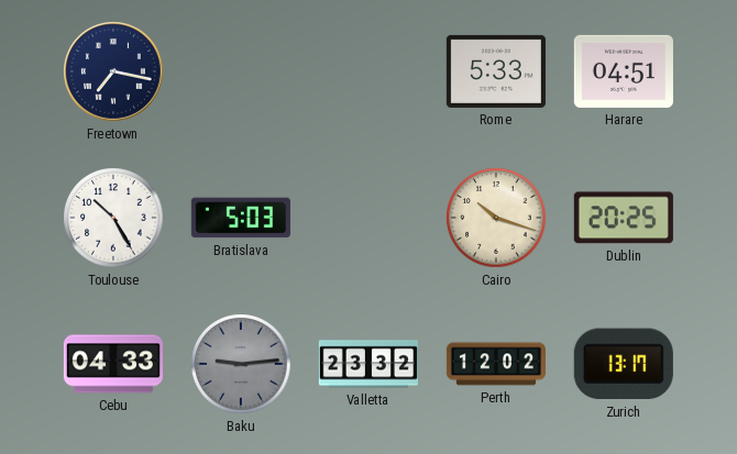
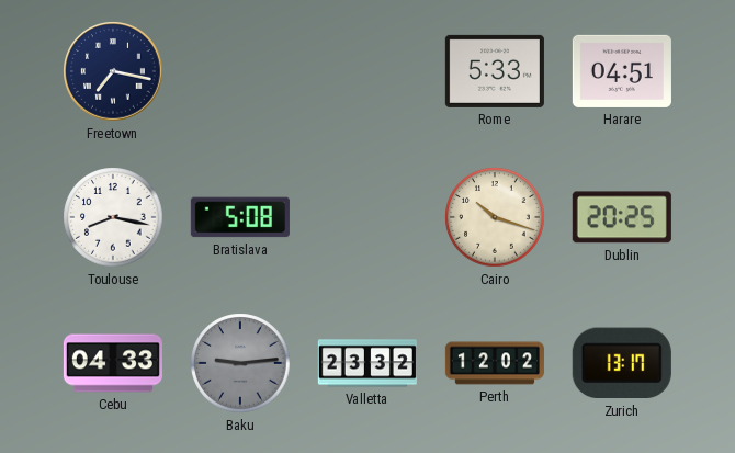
Toulouse: 10:25 -> 8:17 (113, 217)
Bratislava: 5:03 -> 5:08 (240, 217)
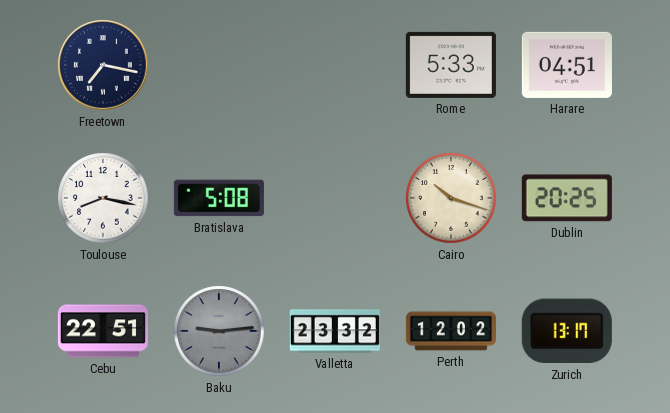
Cebu: 04:33 -> 22:51 (103, 331)
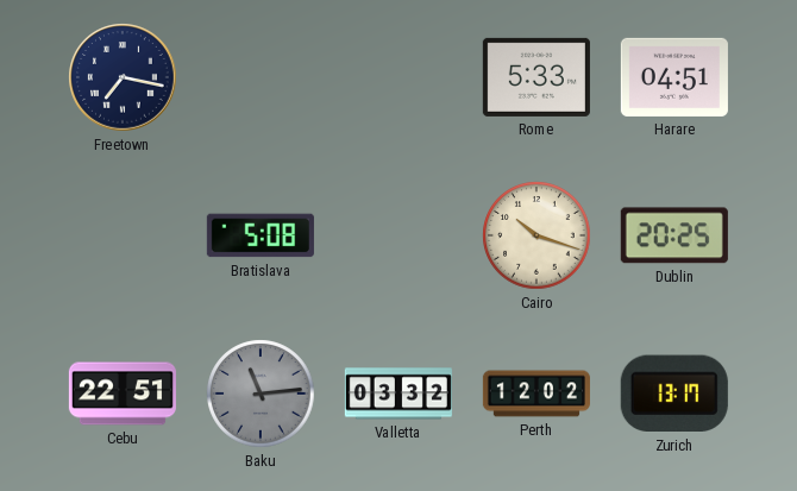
Toulouse: 8:17 -> none (103, 198)
Baku: 9:14 -> 11:14 (261, 394)
Valletta: 23:32 -> 03:32 (398, 394)
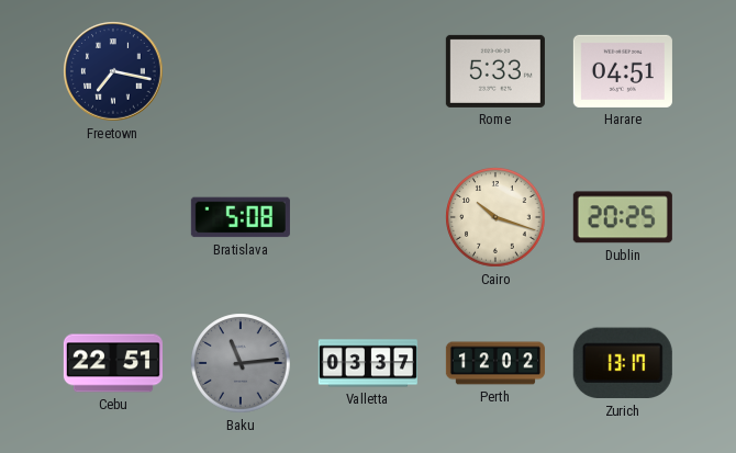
Valletta: 03:32 -> 03:37 (368, 363)
